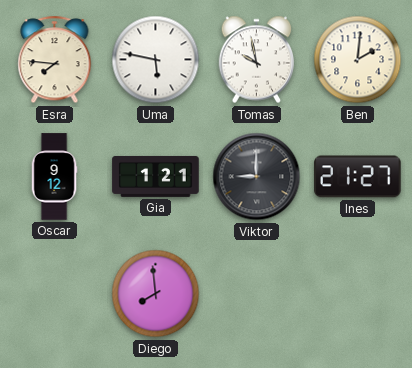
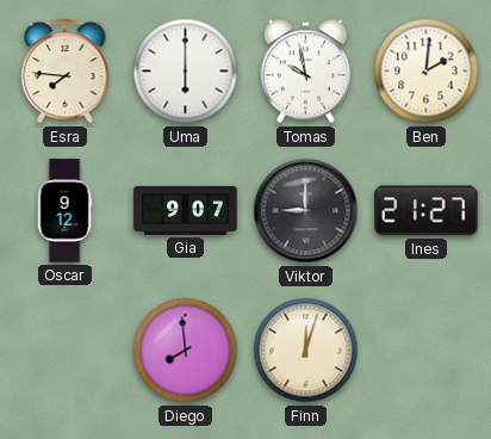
Uma: 5:47 -> 6:00 (186, 72)
Gia: 1:21 -> 9:07 (186, 210)
Finn: none -> 12:03 (306, 351)
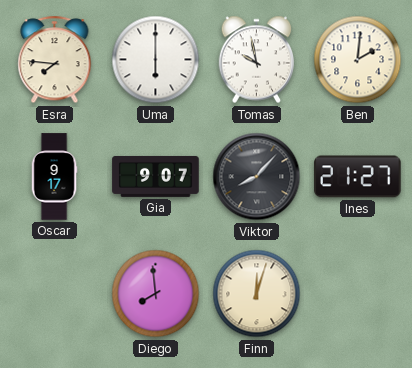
Oscar: 9:12 -> 9:17 (54, 177)
Viktor: 9:00 -> 8:07 (257, 177)
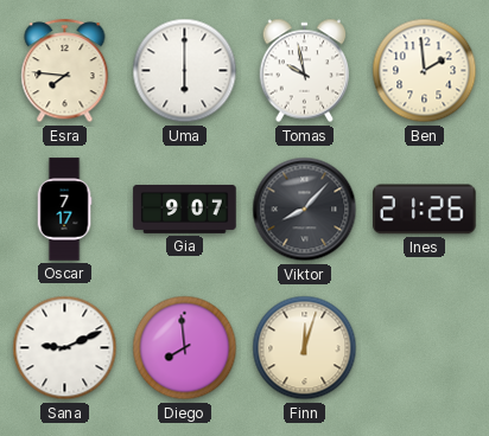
Ben: 2:01 -> 1:59 (425, 71)
Oscar: 9:17 -> 7:17 (64, 210)
Ines: 21:27 -> 21:26 (425, 210)
Sana: none -> 9:11 (65, 348)
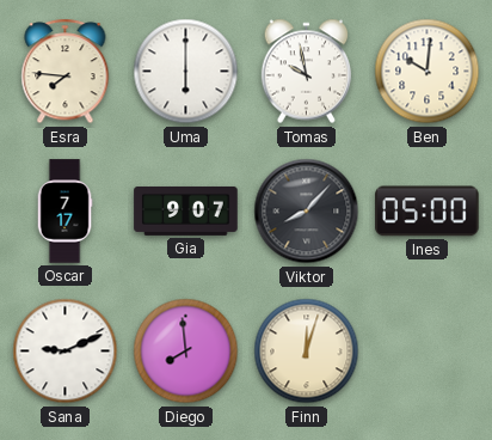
Ben: 1:59 -> 10:01 (428, 72)
Ines: 21:26 -> 05:00 (428, 212)
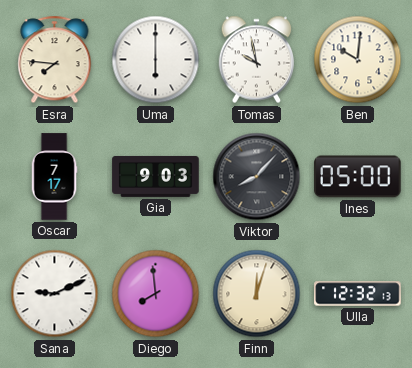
Gia: 9:07 -> 9:03 (156, 176)
Ulla: none -> 12:32 (358, 294)
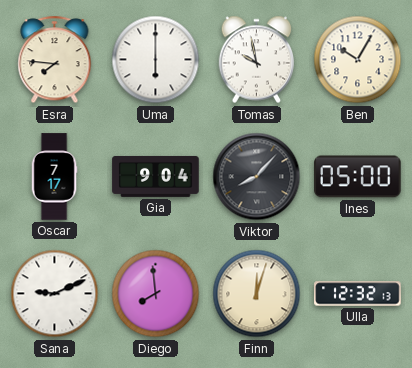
Ben: 10:01 -> 10:05 (358, 60)
Gia: 9:03 -> 9:04 (156, 176)
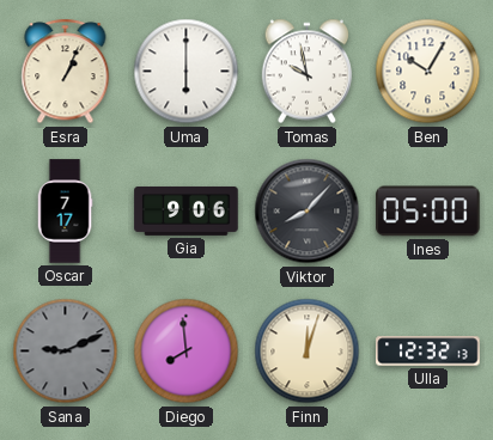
Esra: 7:46 -> 1:04 (66, 72)
Gia: 9:04 -> 9:06 (187, 210)
Sana dial: white -> grey (66, 352)
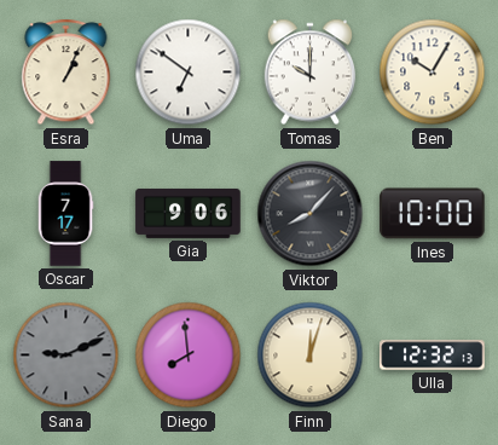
Uma: 6:00 -> 6:51 (189, 73)
Tomas: 9:58 -> 10:00 (311, 73)
Ines: 05:00 -> 10:00 (433, 214)
